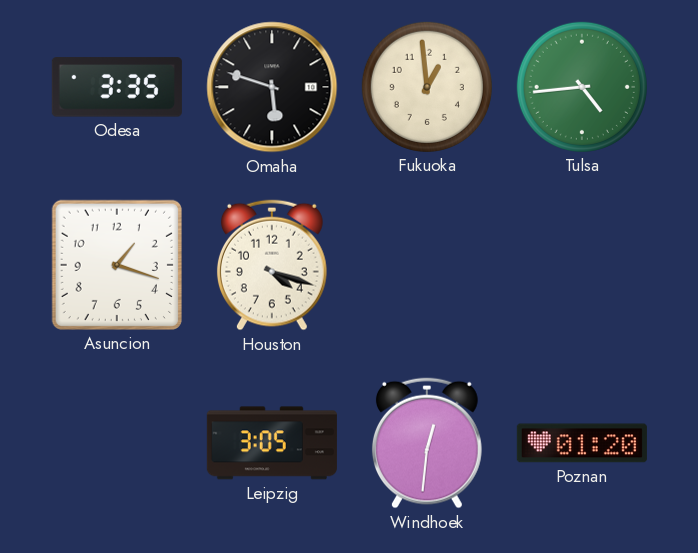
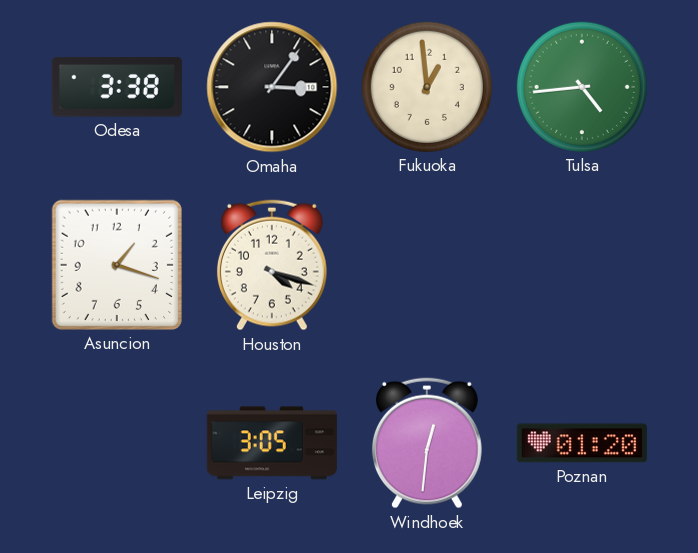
Odesa: 3:35 -> 3:38 (117, 87)
Omaha: 5:48 -> 3:06 (272, 87)
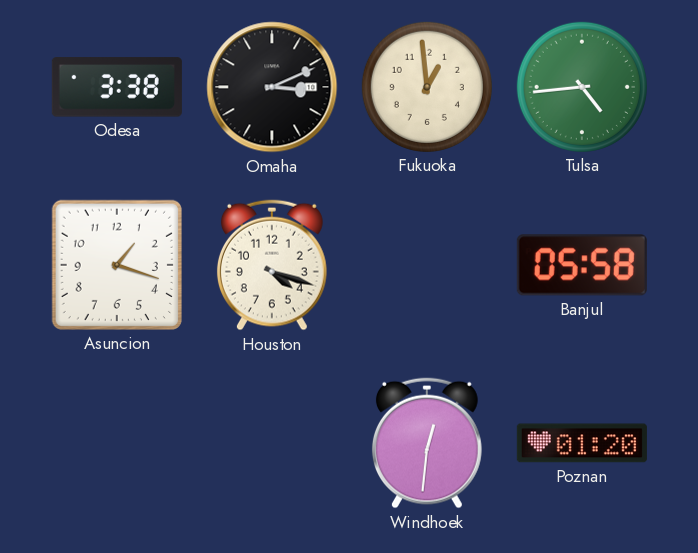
Omaha: 3:06 -> 3:11 (272, 87)
Banjul: none -> 05:58 (582, 265)
Leipzig: 3:05 -> none (272, 443)
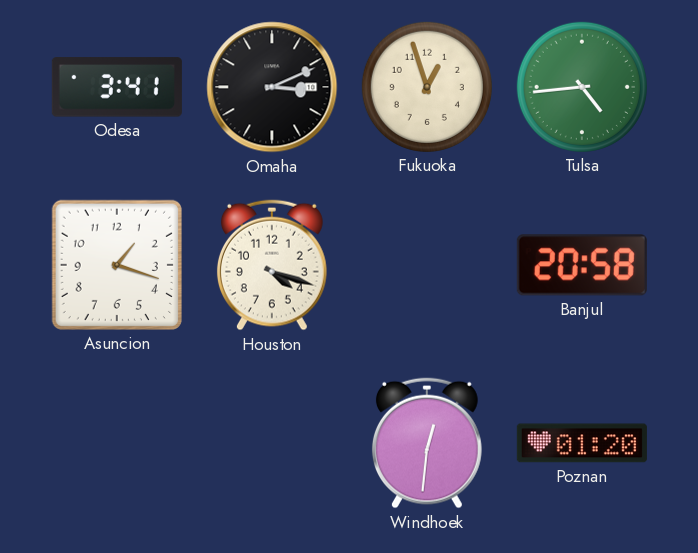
Odesa: 3:38 -> 3:41 (117, 87)
Fukuoka: 12:59 -> 12:57 (427, 87)
Banjul: 05:58 -> 20:58 (582, 265)
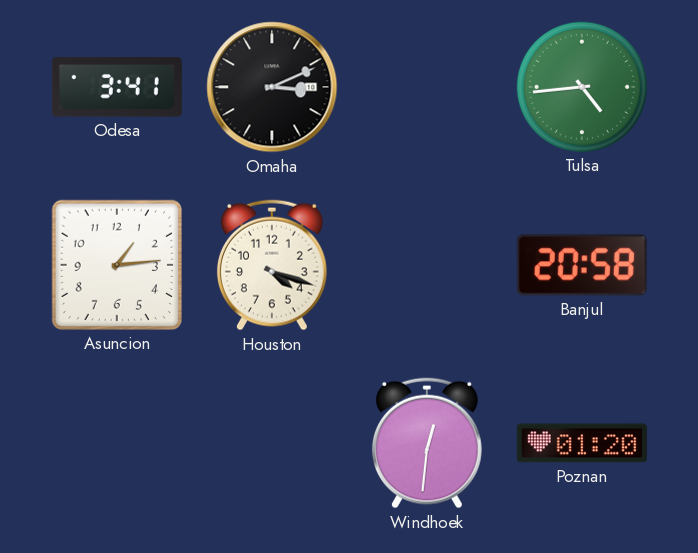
Fukuoka: 12:57 -> none (427, 87)
Asuncion: 1:18 -> 1:14 (117, 265)
